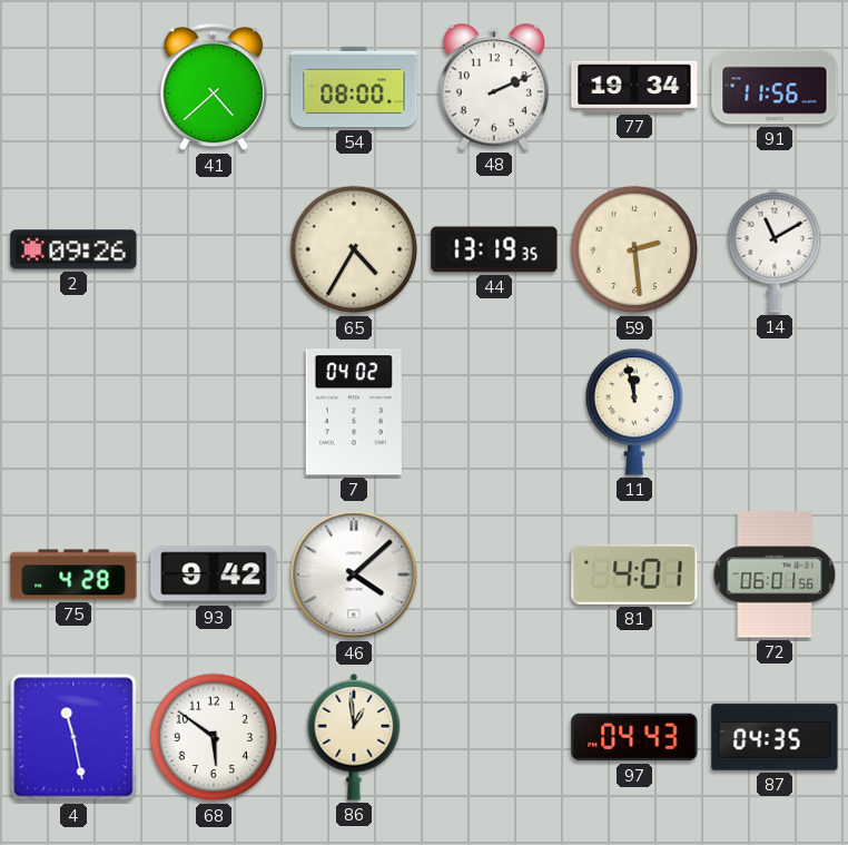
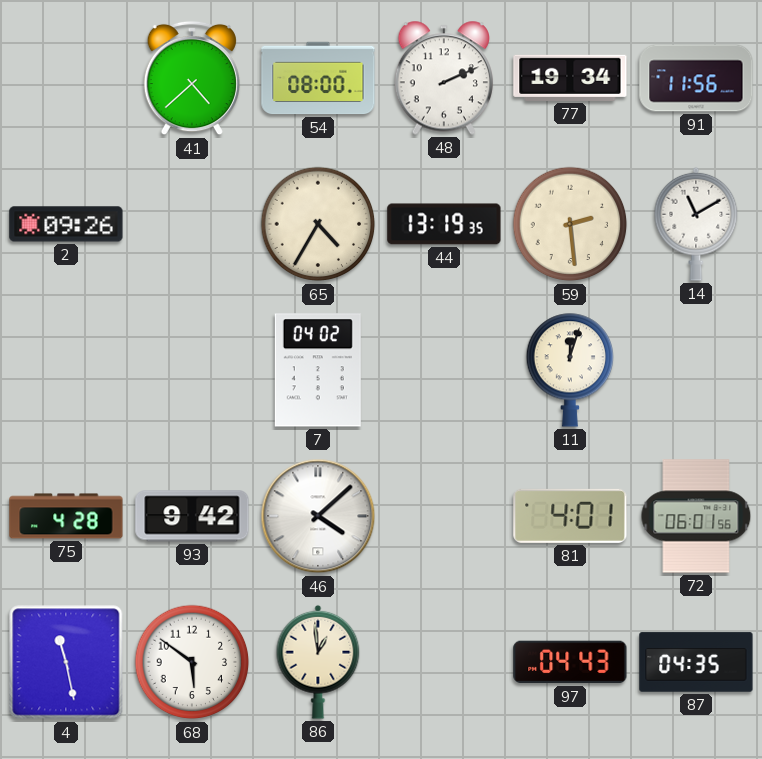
11: 11:58 -> 12:03 (569, 370)
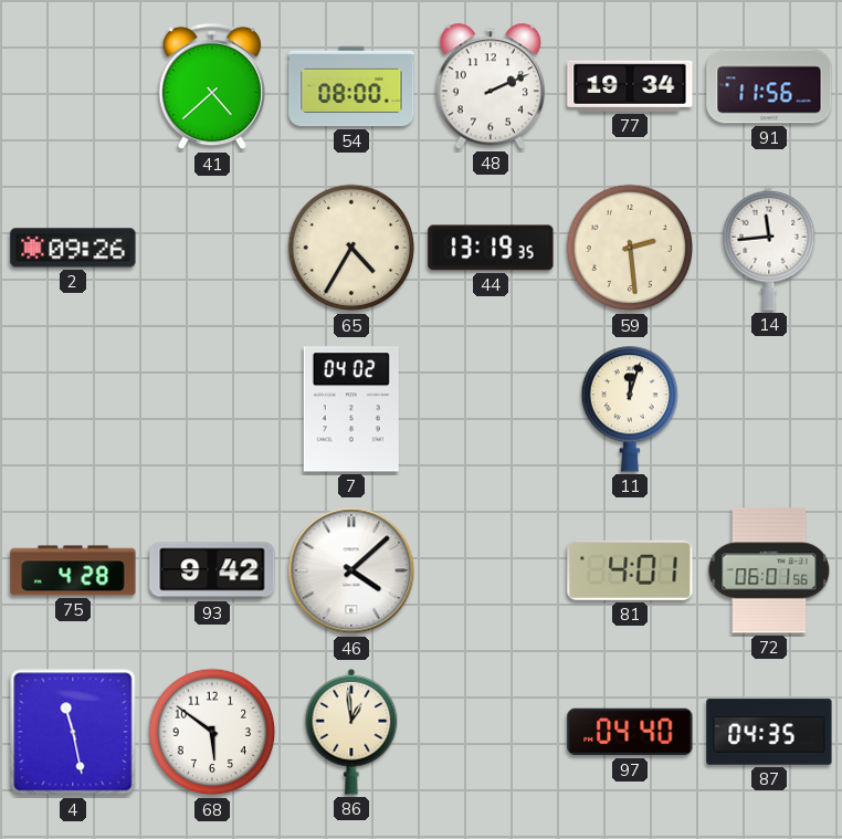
14: 11:10 -> 11:44 (769, 248)
97: 04:43 -> 04:40 (630, 732)
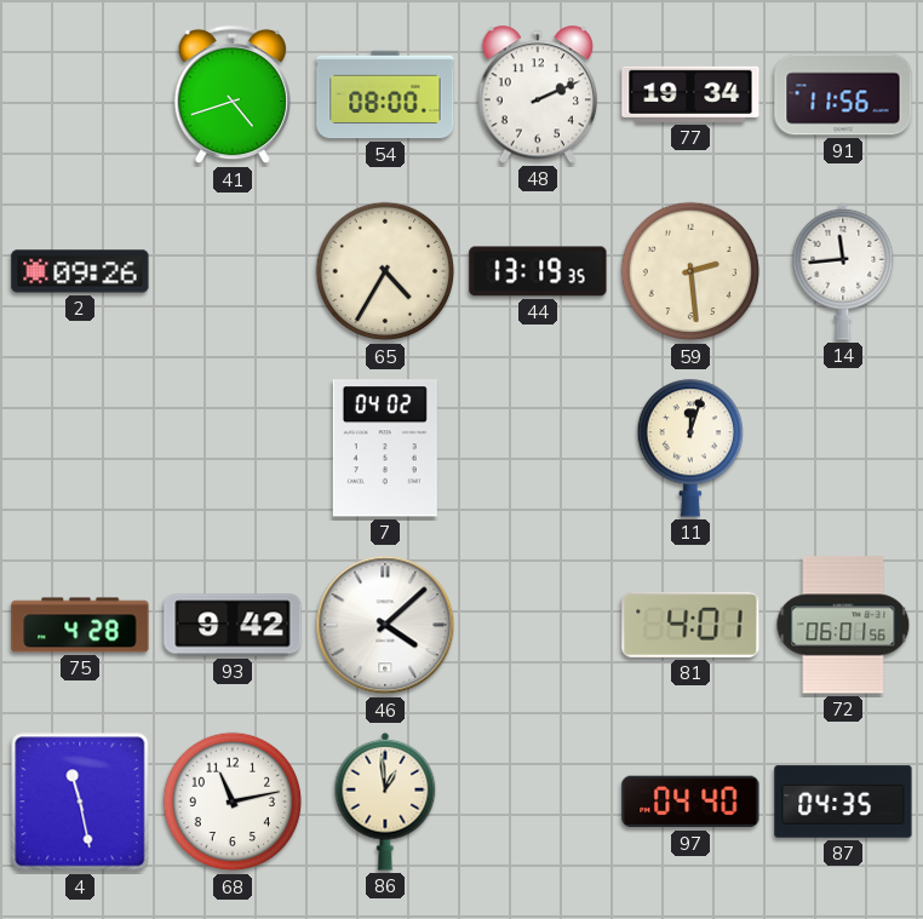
41: 4:38 -> 4:42 (233, 94)
68: 5:51 -> 11:13 (233, 802)
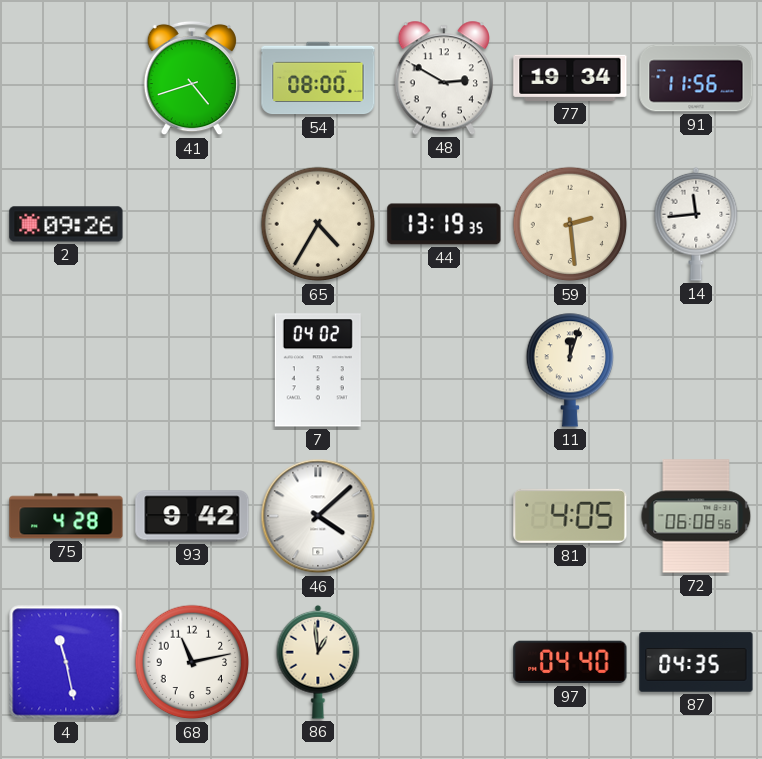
48: 2:11 -> 2:50 (444, 78)
81: 4:01 -> 4:05 (570, 516)
72: 06:01 -> 06:08 (696, 516)
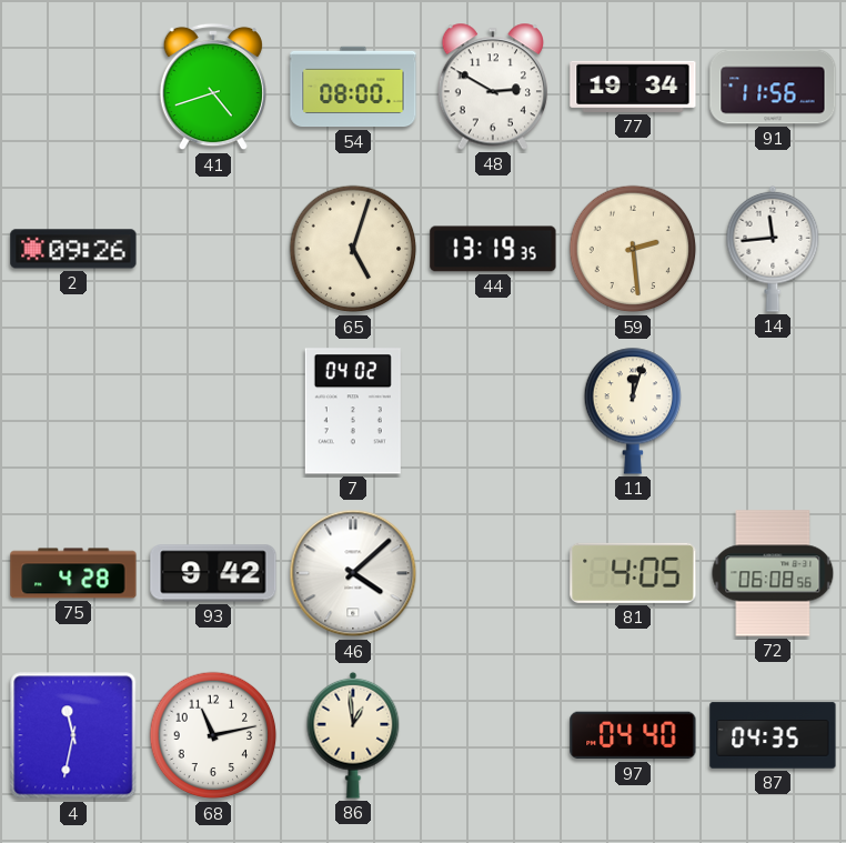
65: 4:35 -> 5:03 (353, 249)
4: 11:28 -> 11:32 (73, 735)
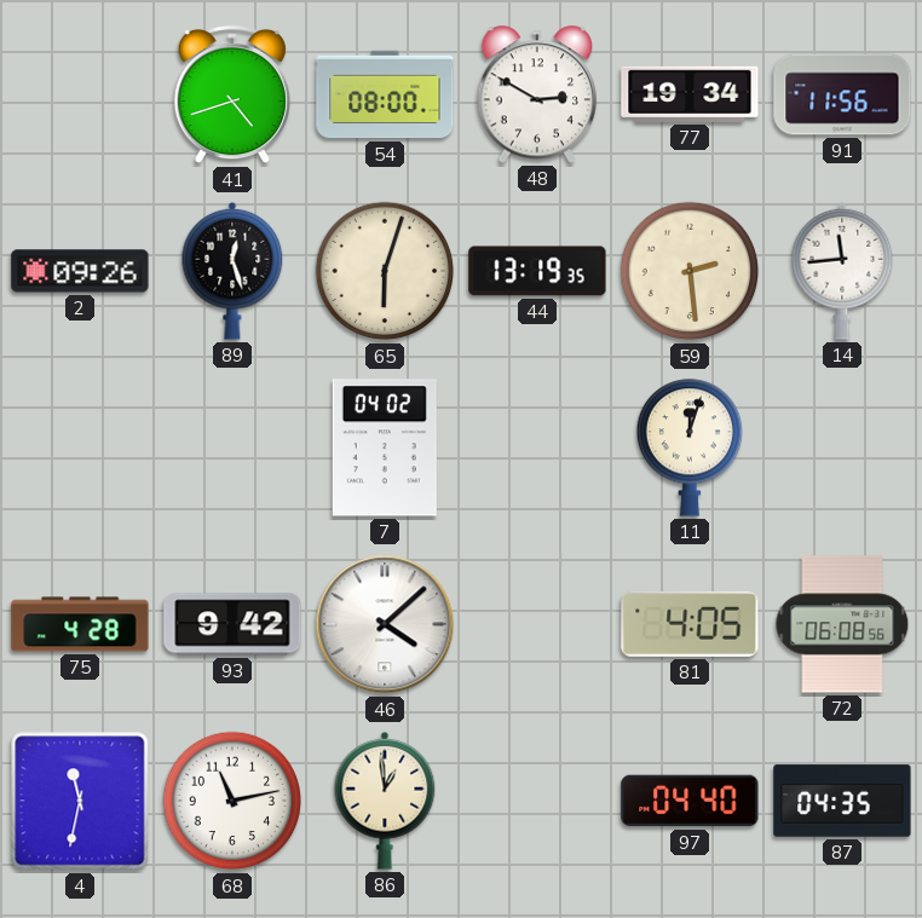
89: none -> 12:27 (232, 271)
65: 5:03 -> 6:03 (385, 271)
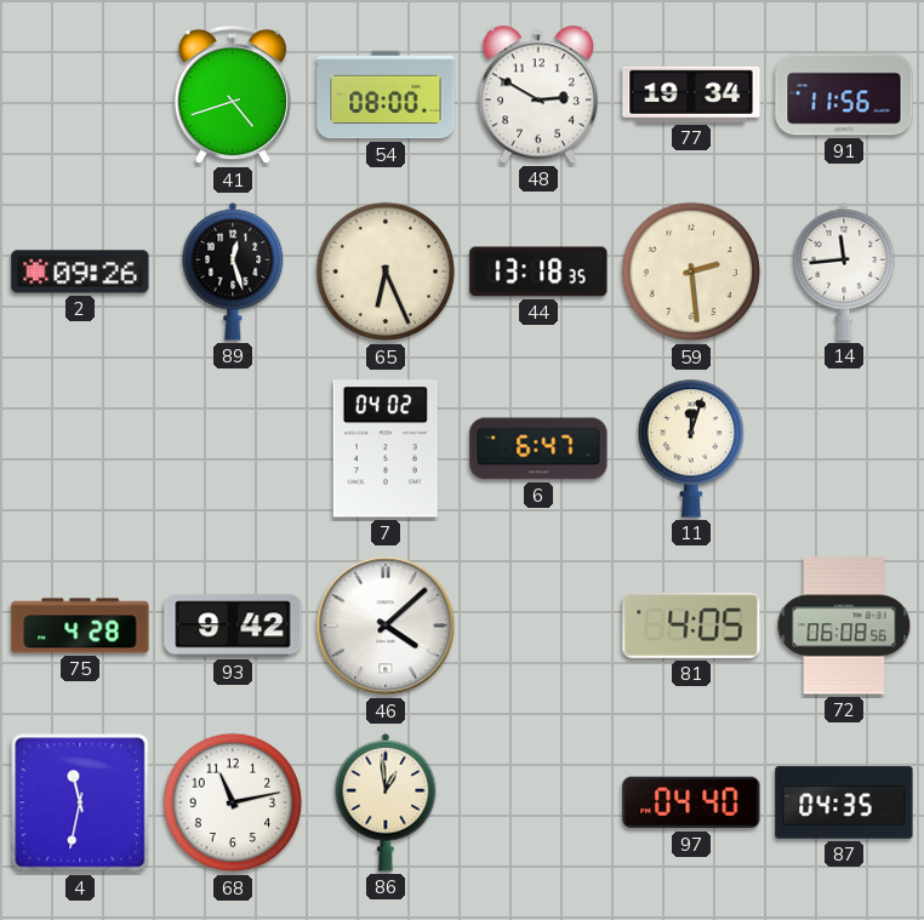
65: 6:03 -> 6:26 (386, 272)
44: 13:19 -> 13:18 (538, 272)
6: none -> 6:47 (538, 448)
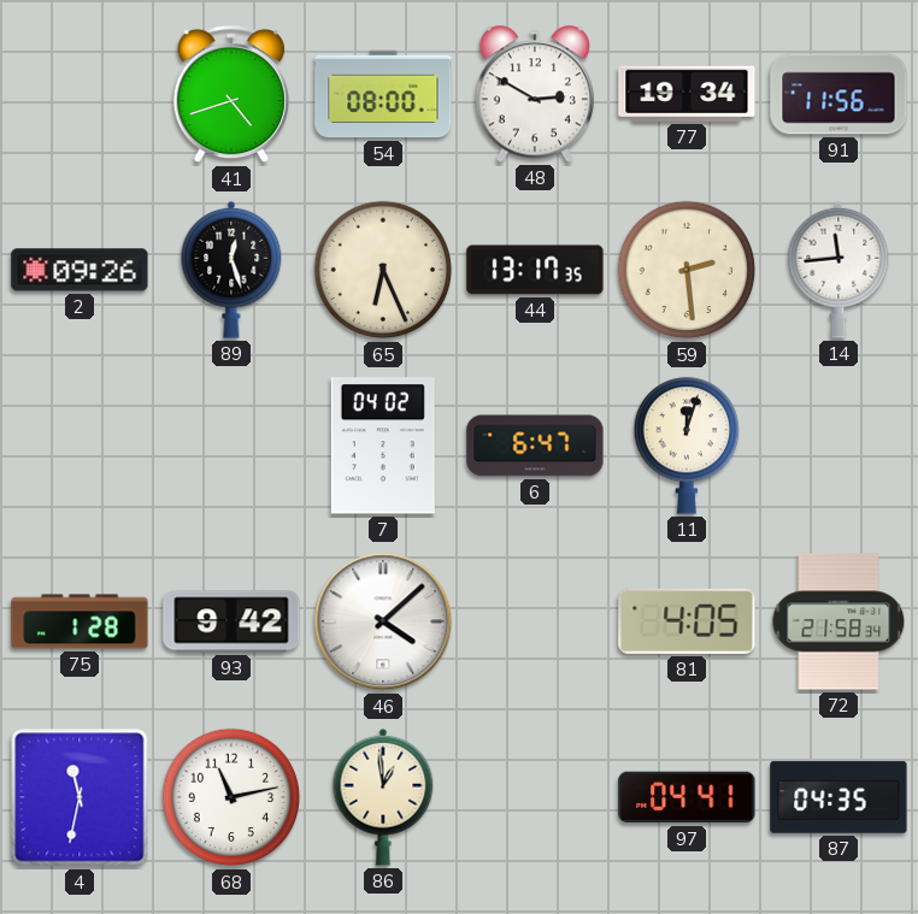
44: 13:18 -> 13:17 (535, 270)
75: 4:28 -> 1:28 (80, 621)
72: 06:08 -> 21:58 (838, 621)
97: 04:40 -> 04:41 (687, 797)
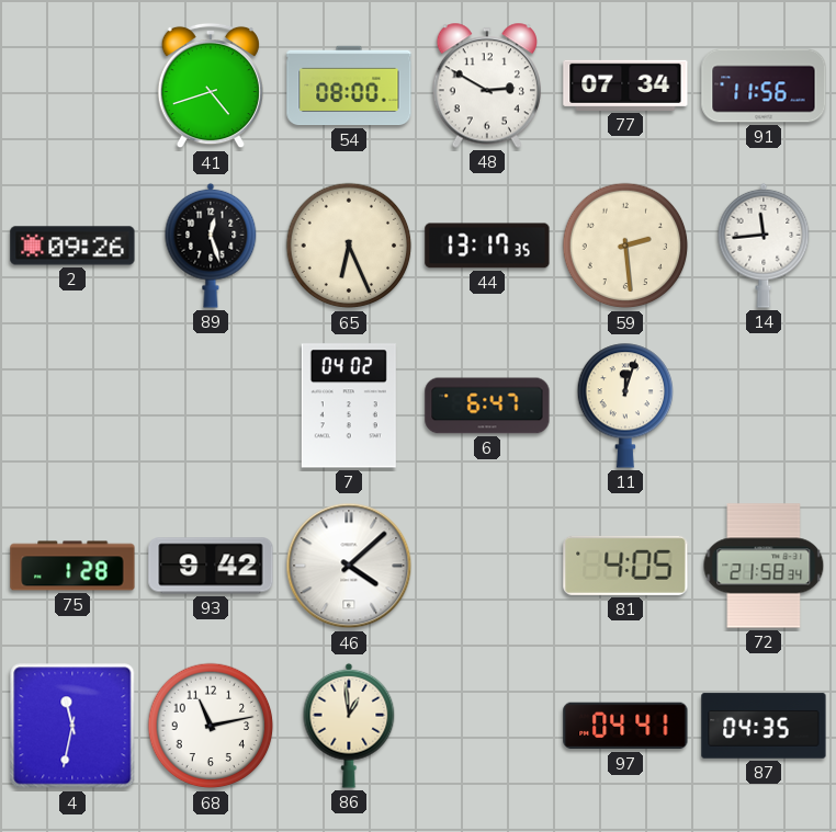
77: 19:34 -> 07:34 (625, 86)
